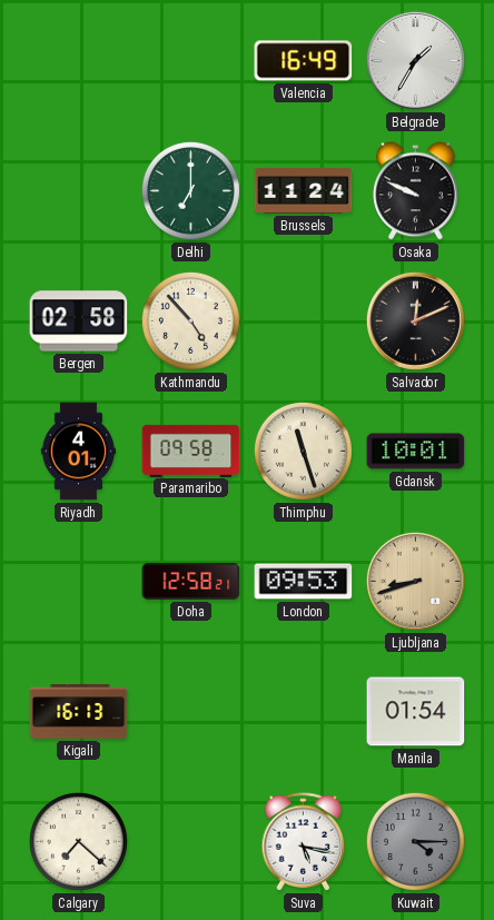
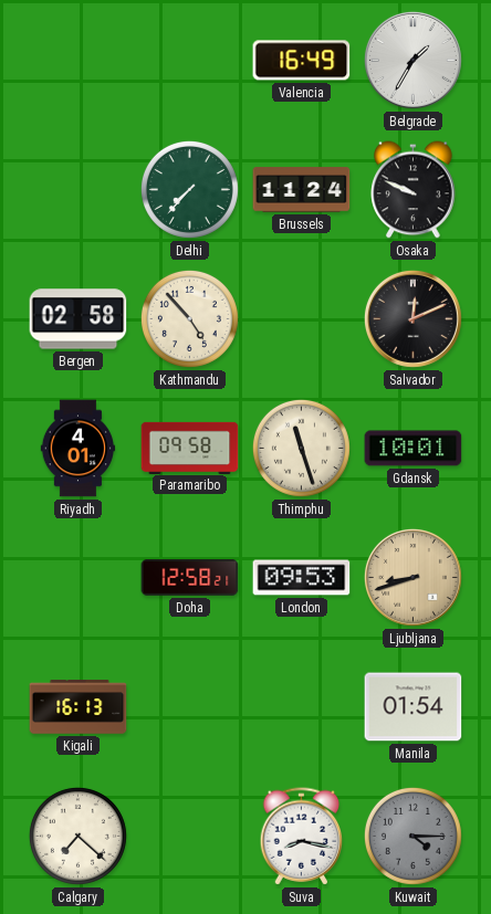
Delhi: 7:00 -> 7:37 (189, 189)
Suva: 5:17 -> 8:17 (302, 837)
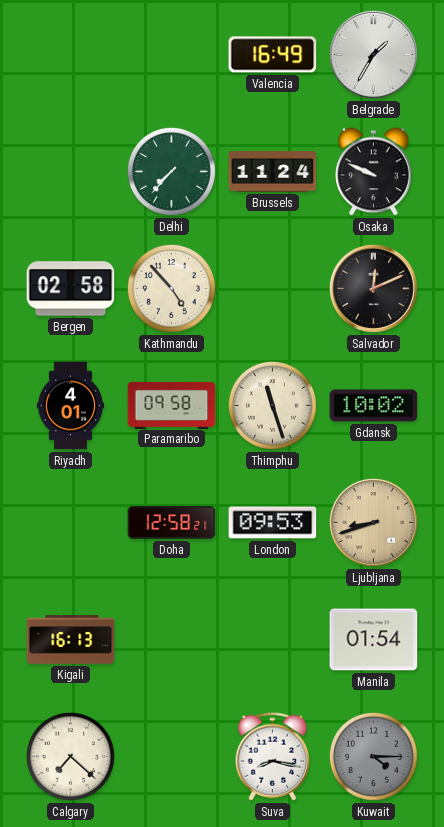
Gdansk: 10:01 -> 10:02 (374, 406)
